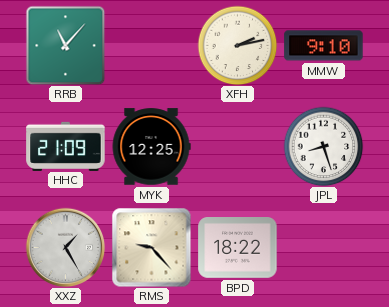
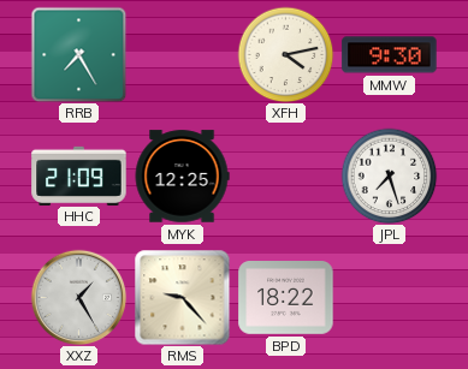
RRB: 11:07 -> 7:25 (78, 54)
XFH: 2:13 -> 4:13 (285, 54)
MMW: 9:10 -> 9:30 (390, 55)
JPL: 8:27 -> 7:27 (389, 175)
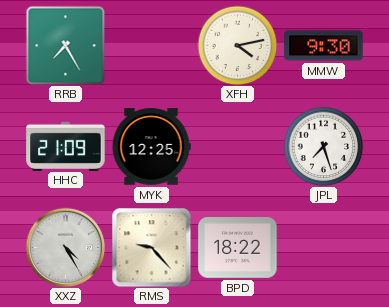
XXZ: 1:25 -> 4:25 (65, 247)
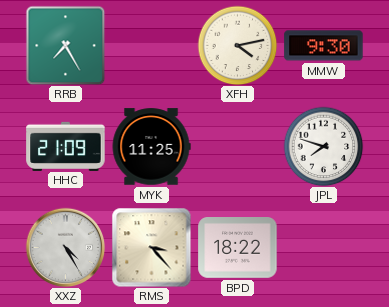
MYK: 12:25 -> 11:25 (151, 147)
JPL: 7:27 -> 7:48 (323, 146)
RMS: 9:23 -> 3:23 (151, 247)
